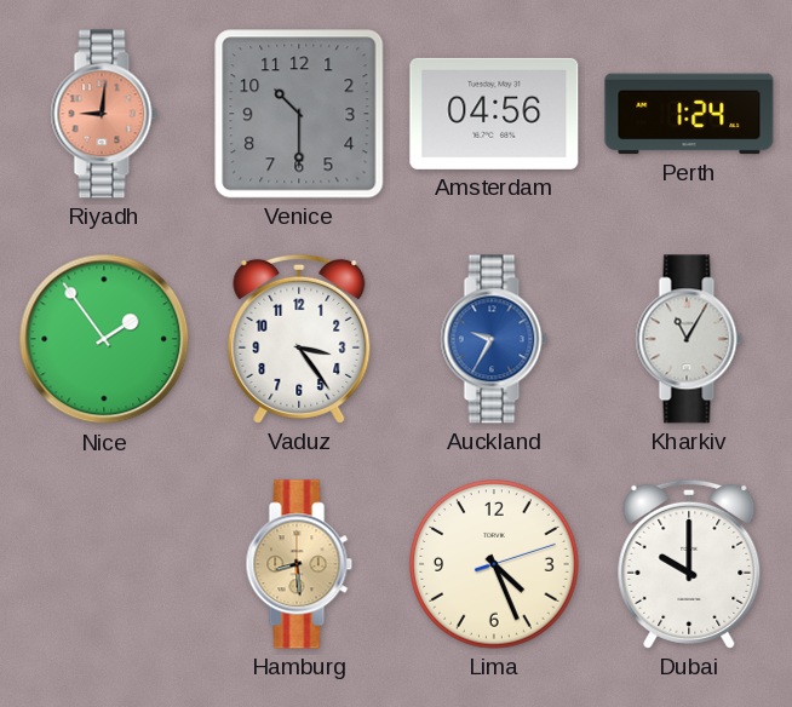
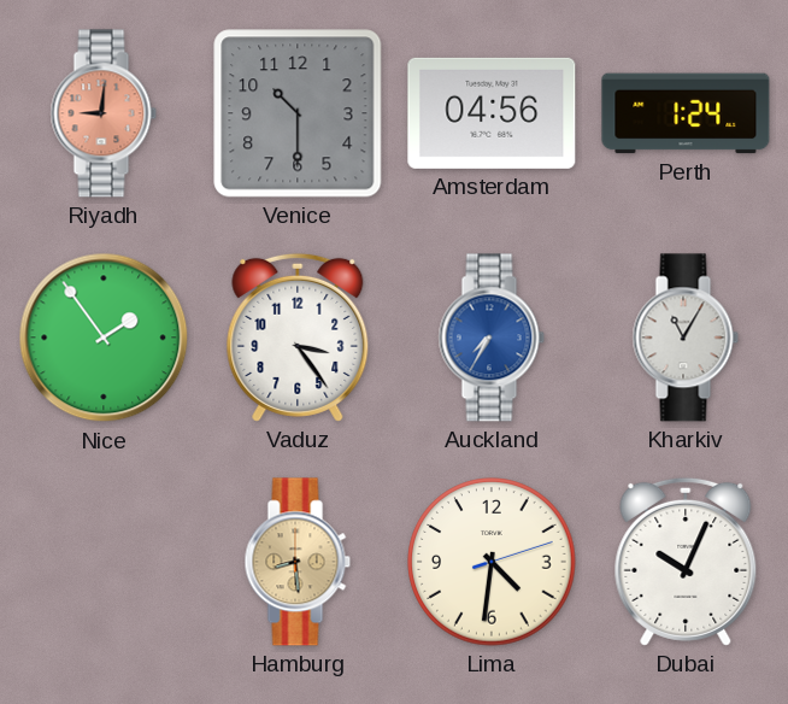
Auckland: 9:35 -> 7:35 (492, 338)
Lima: 4:26 -> 4:31 (492, 562)
Dubai: 10:00 -> 10:04 (686, 562)
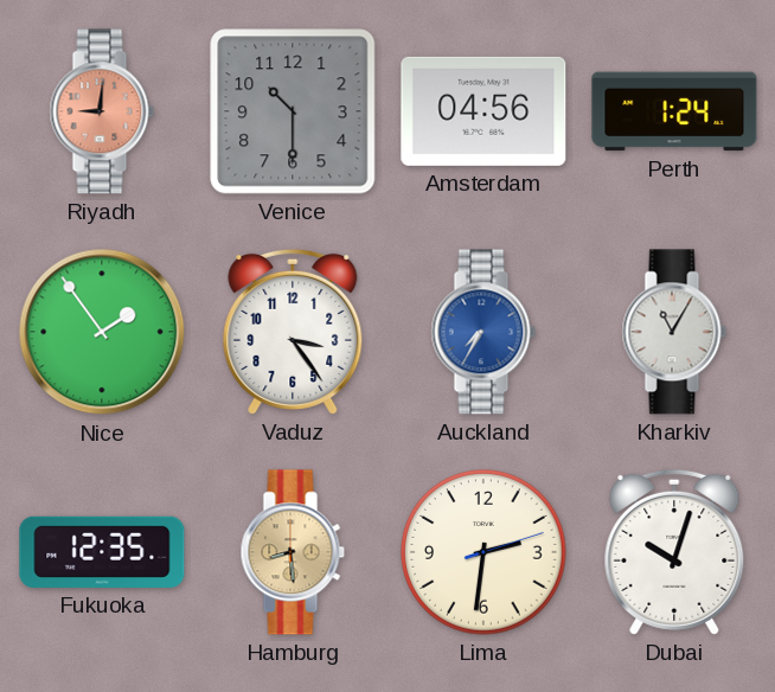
Fukuoka: none -> 12:35 (102, 552)
Lima: 4:31 -> 2:31 (483, 552)
Dubai: 10:04 -> 10:03 (674, 552)
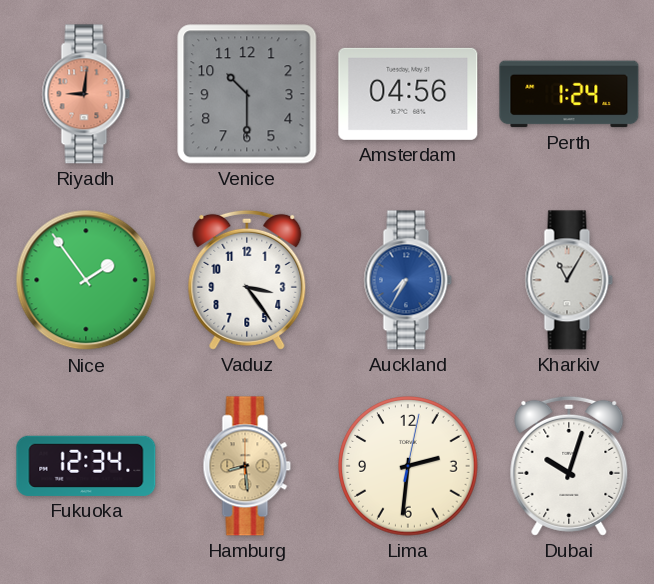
Fukuoka: 12:35 -> 12:34 (86, 466)
Lima: 2:31:12 -> 2:31:02 (408, 466)
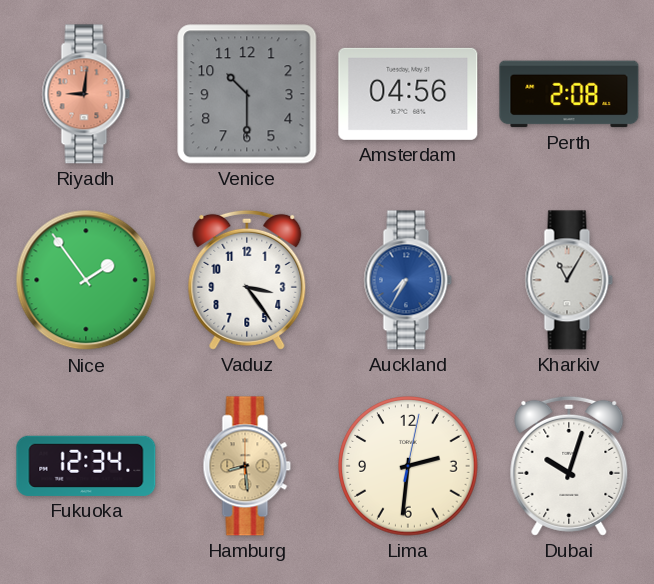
Perth: 1:24 -> 2:08 (569, 94)
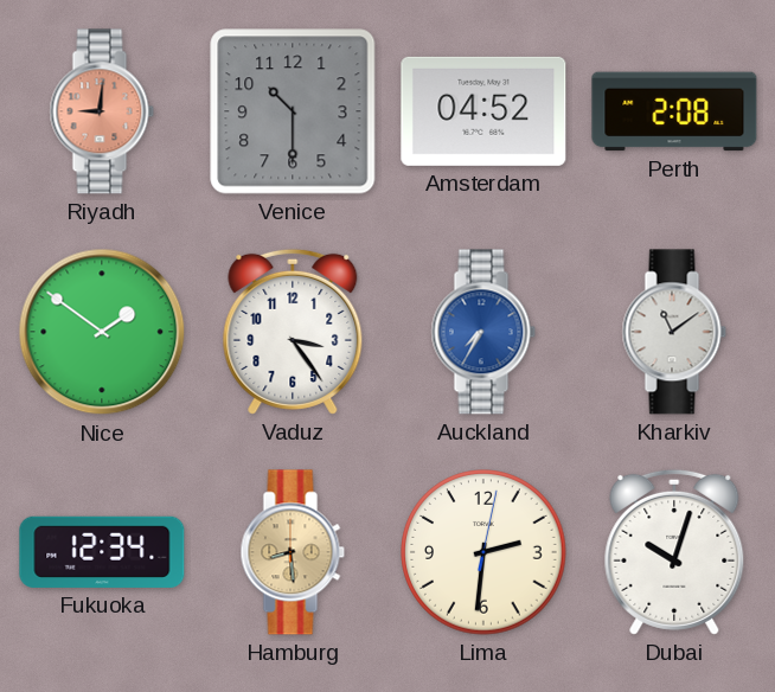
Amsterdam: 04:56 -> 04:52 (483, 111)
Nice: 1:54 -> 1:51 (102, 332)
Kharkiv: 11:05 -> 11:09 (674, 332)
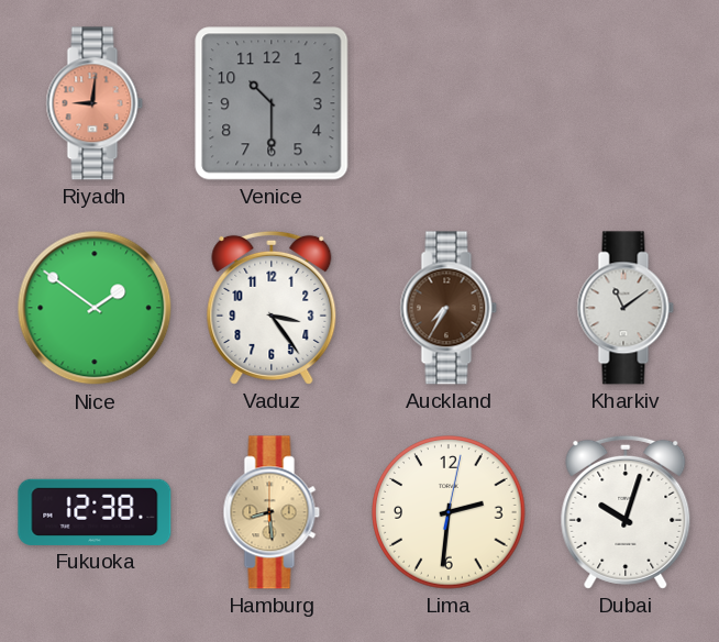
Amsterdam: 04:52 -> none (483, 111)
Perth: 2:08 -> none (674, 111)
Auckland dial: blue -> brown (449, 308)
Fukuoka: 12:34 -> 12:38 (95, 512)
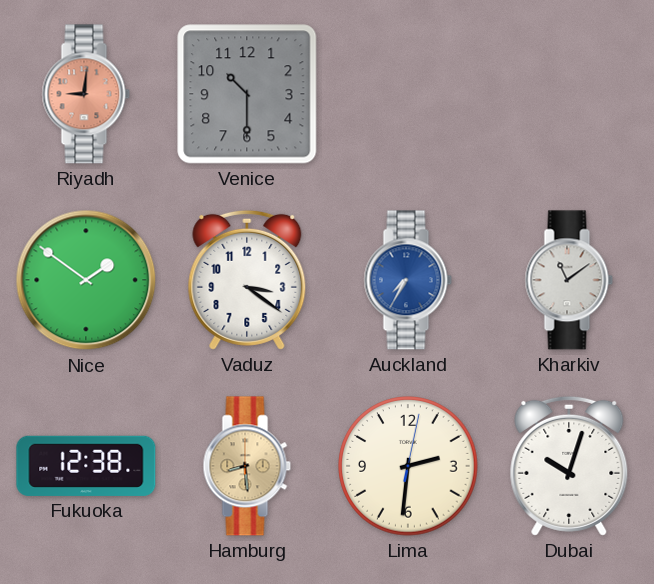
Vaduz: 3:24 -> 3:21 (247, 280)
Auckland dial: brown -> blue (408, 280)
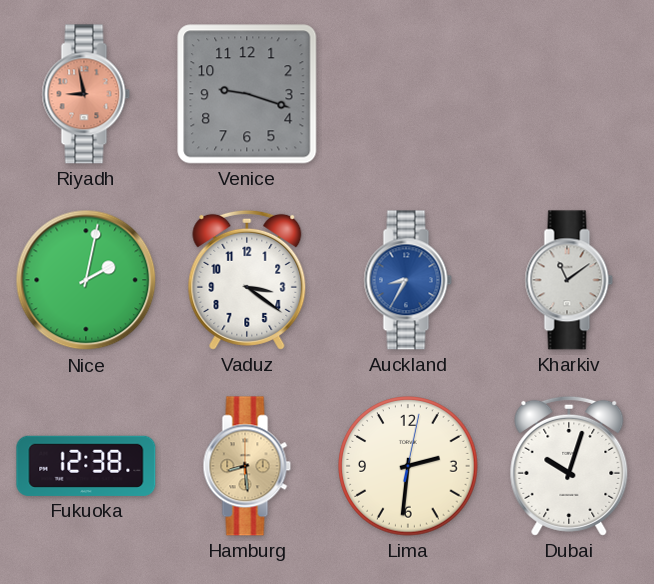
Riyadh: 9:01 -> 8:58 (86, 94)
Venice: 10:30 -> 9:18 (247, 94)
Nice: 1:51 -> 2:02 (86, 280)
Auckland: 7:35 -> 8:35 (408, 280)
